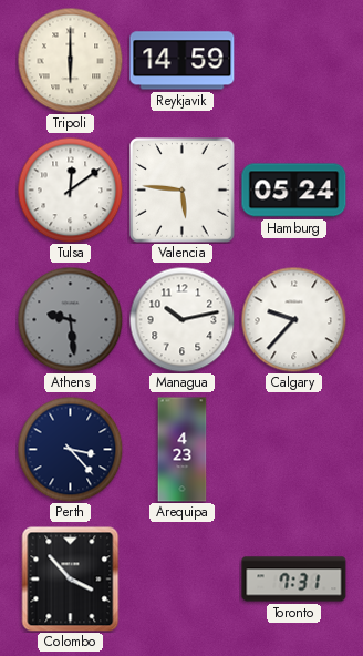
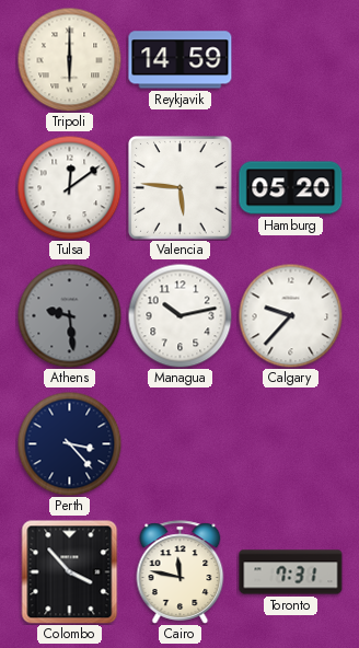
Hamburg: 05:24 -> 05:20 (291, 188)
Arequipa: 4:23 -> none (183, 450)
Cairo: none -> 11:47 (181, 572)
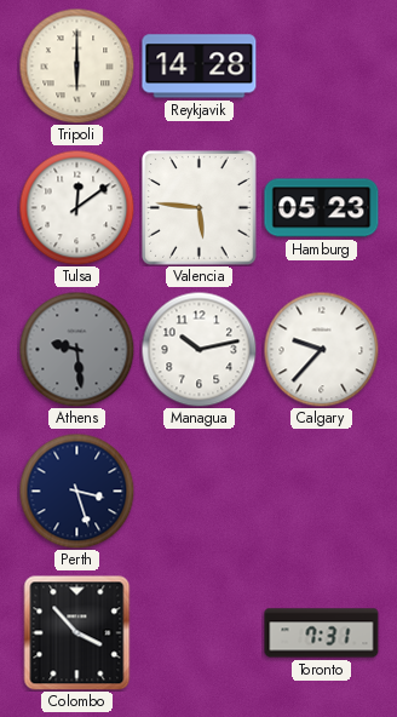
Reykjavik: 14:59 -> 14:28 (200, 67)
Hamburg: 05:20 -> 05:23 (322, 208)
Perth: 3:23 -> 3:27 (76, 491)
Cairo: 11:47 -> none (181, 572)
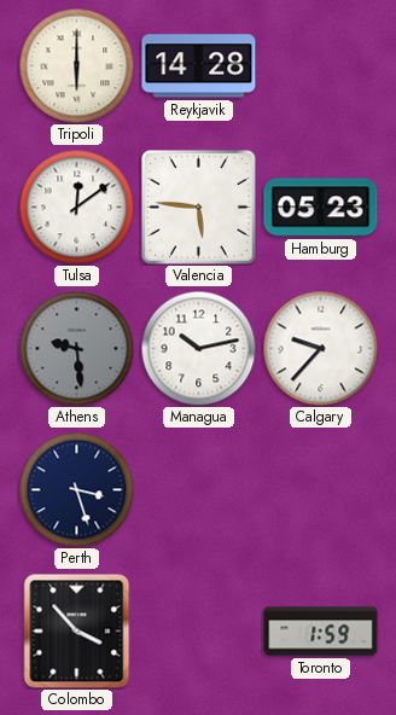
Toronto: 7:31 -> 1:59 (321, 632)
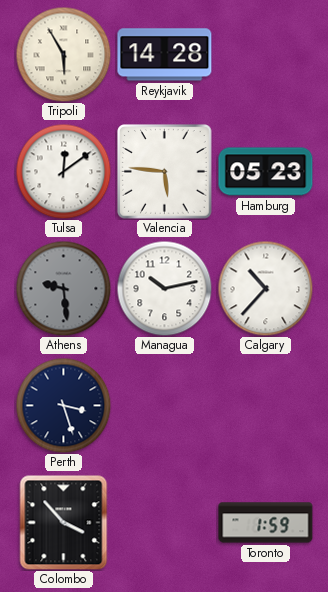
Tripoli: 6:00 -> 5:55 (63, 54)
Calgary: 9:37 -> 10:37 (265, 288)
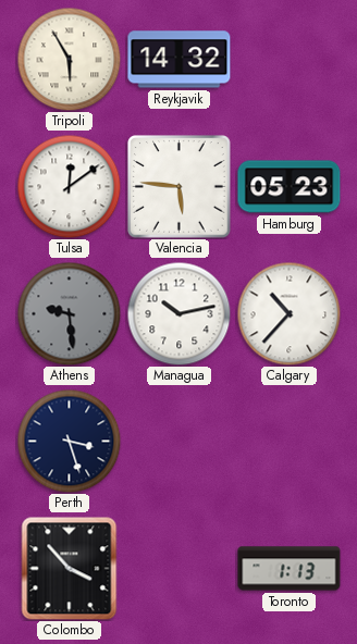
Reykjavik: 14:28 -> 14:32 (180, 60)
Toronto: 1:59 -> 1:13 (290, 569)
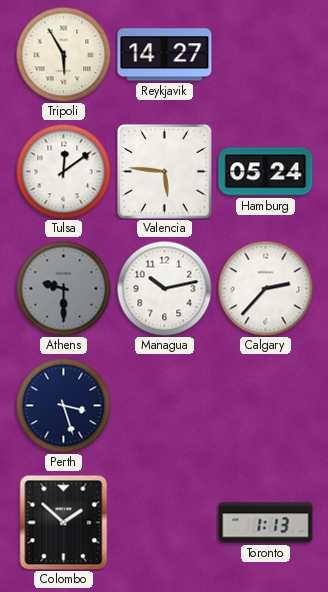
Reykjavik: 14:32 -> 14:27 (165, 55)
Hamburg: 05:23 -> 05:24 (266, 172)
Athens: 9:29 -> 9:30 (63, 288)
Calgary: 10:37 -> 2:37 (265, 288)
Colombo: 3:53 -> 1:52 (64, 522)
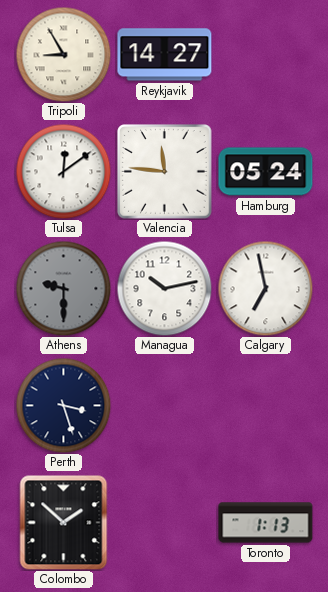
Tripoli: 5:55 -> 8:55 (63, 54)
Valencia: 5:46 -> 11:46 (165, 172)
Calgary: 2:37 -> 6:58 (265, 288)
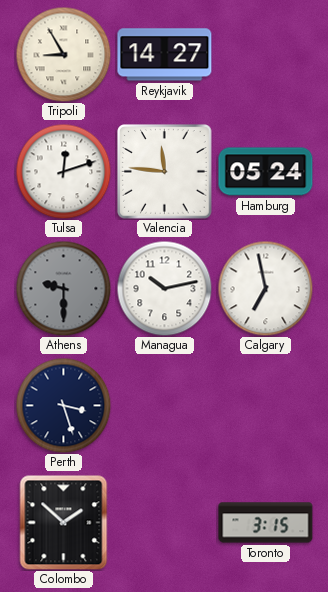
Tulsa: 12:09 -> 12:12 (63, 171)
Toronto: 1:13 -> 3:15 (266, 523)
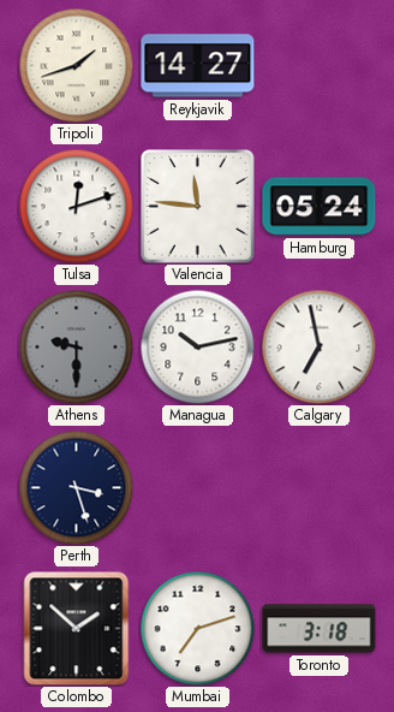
Tripoli: 8:55 -> 1:42 (76, 65)
Mumbai: none -> 7:12 (197, 628)
Toronto: 3:15 -> 3:18 (320, 629)
